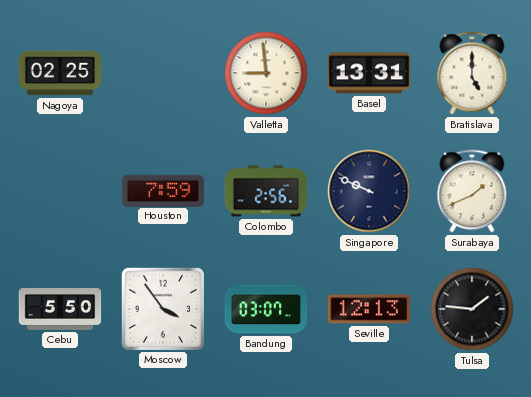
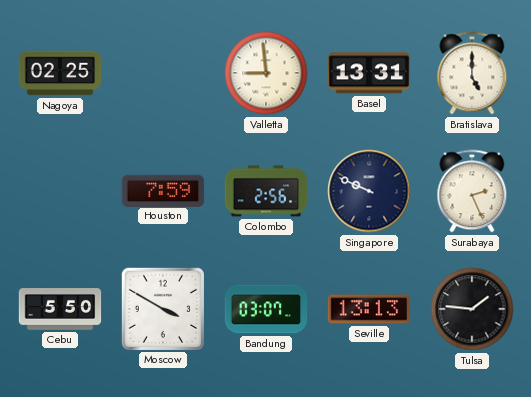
Surabaya: 1:41 -> 2:26 (472, 191)
Moscow: 3:54 -> 3:50 (162, 308)
Seville: 12:13 -> 13:13 (369, 309)
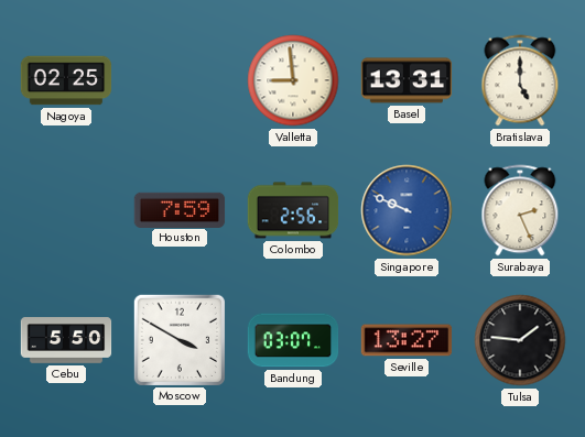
Singapore dial: navy -> blue (407, 210)
Seville: 13:13 -> 13:27 (407, 340)
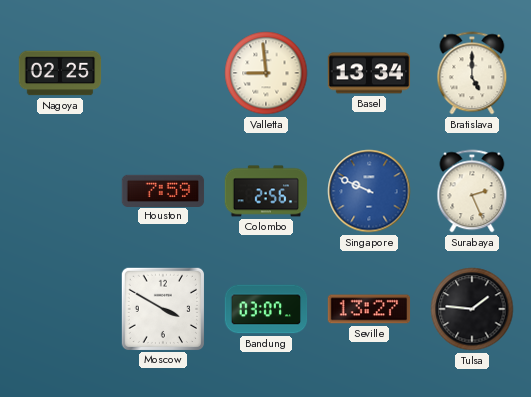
Basel: 13:31 -> 13:34 (369, 73)
Cebu: 5:50 -> none (66, 340)
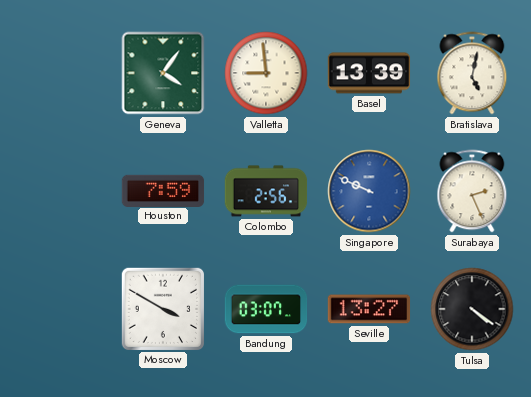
Nagoya: 02:25 -> none (60, 73)
Geneva: none -> 4:06 (163, 73)
Basel: 13:34 -> 13:39 (369, 73)
Bratislava: 5:00 -> 5:02 (472, 73)
Tulsa: 1:46 -> 4:21 (472, 309)
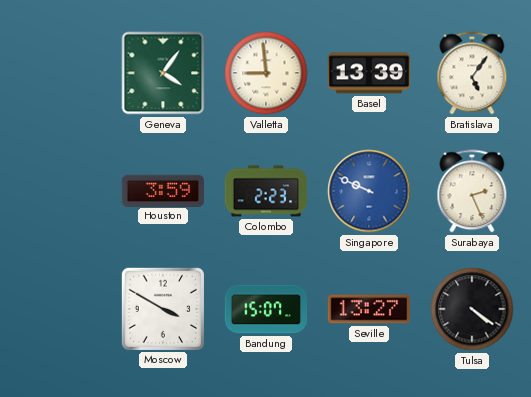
Bratislava: 5:02 -> 5:06 (472, 73)
Houston: 7:59 -> 3:59 (163, 190)
Colombo: 2:56 -> 2:23 (266, 191)
Bandung: 03:07 -> 15:07 (266, 309)
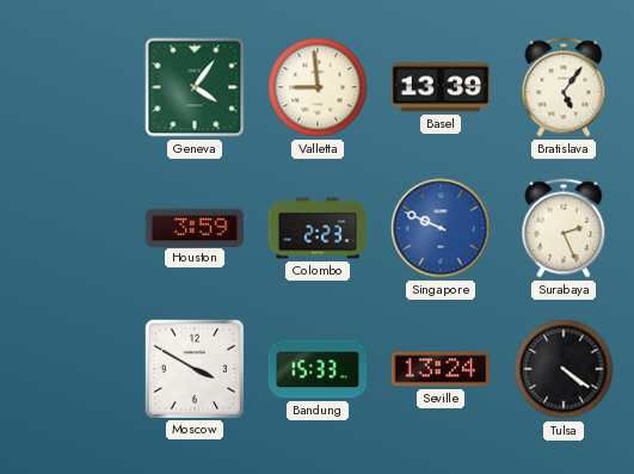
Bandung: 15:07 -> 15:33 (318, 369)
Seville: 13:27 -> 13:24 (441, 369)
